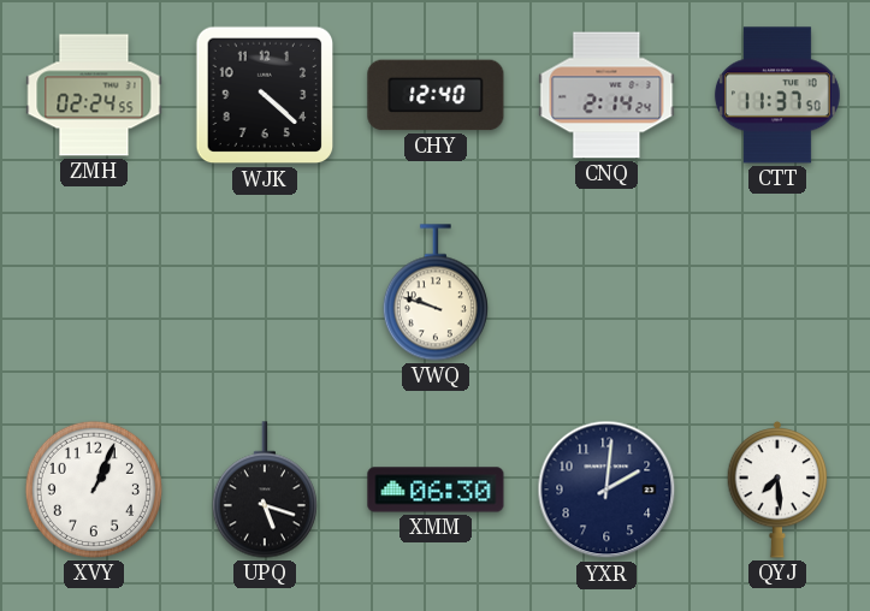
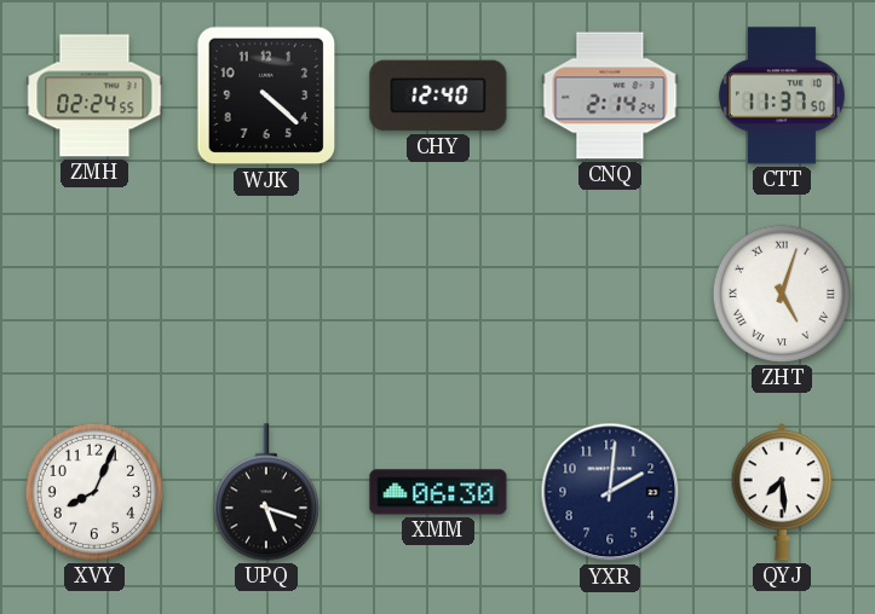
VWQ: 9:48 -> none (436, 292)
ZHT: none -> 5:03 (782, 294)
XVY: 1:04 -> 8:04 (94, 492)
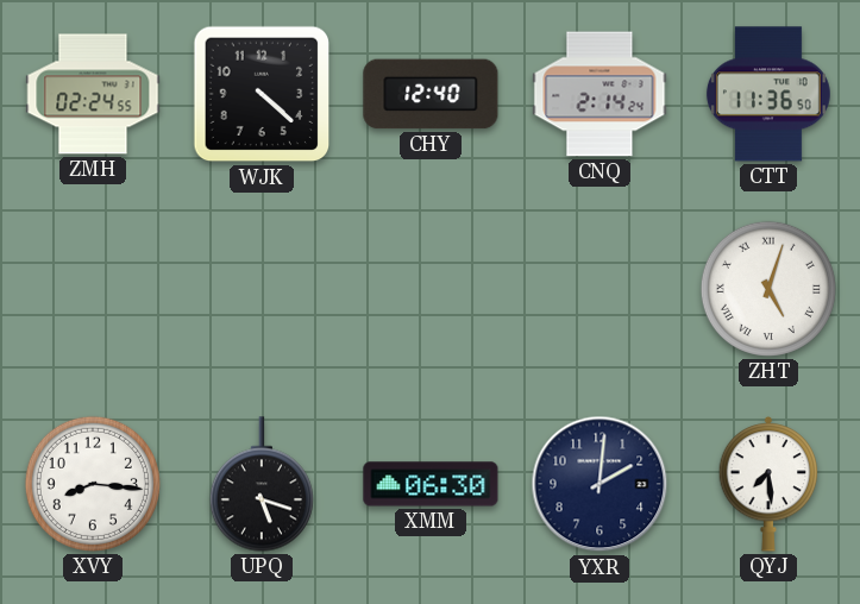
CTT: 11:37 -> 11:36 (768, 94)
XVY: 8:04 -> 8:16 (93, 484)
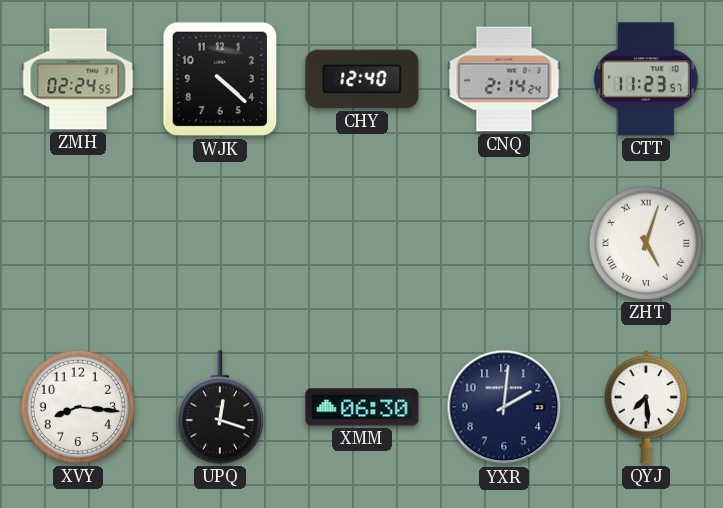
CTT: 11:36 -> 11:23 (646, 79)
UPQ: 5:18 -> 12:18 (220, 407)
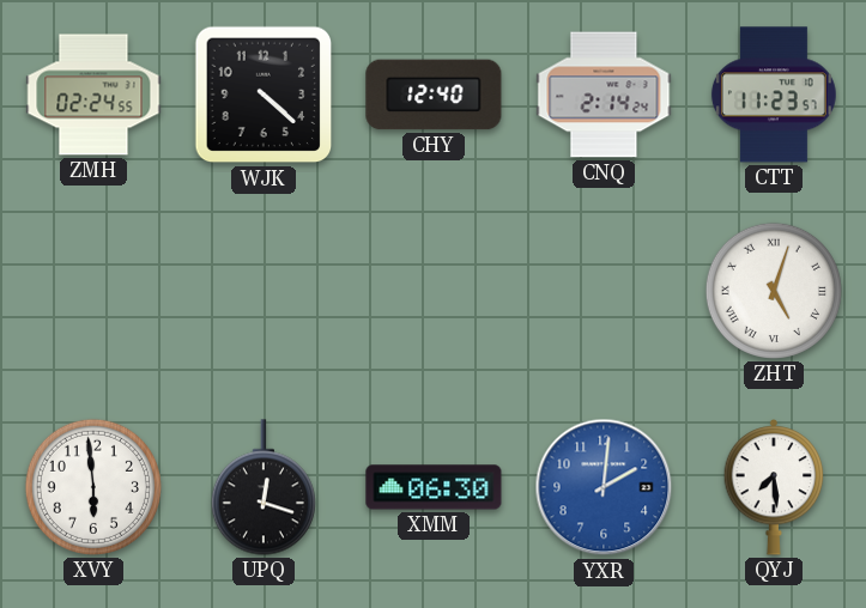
XVY: 8:16 -> 5:59 (93, 487)
YXR dial: navy -> blue (604, 487)
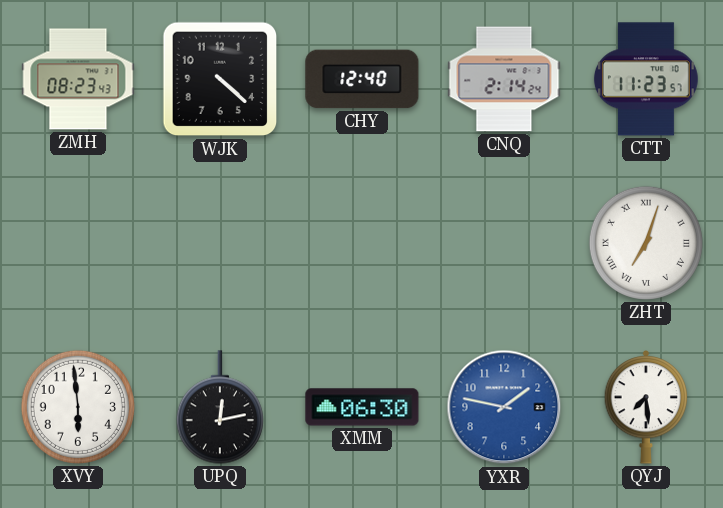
ZMH: 02:24 -> 08:23 (78, 79)
ZHT: 5:03 -> 7:03 (646, 243)
UPQ: 12:18 -> 12:13 (220, 407)
YXR: 2:01 -> 1:47 (504, 407)
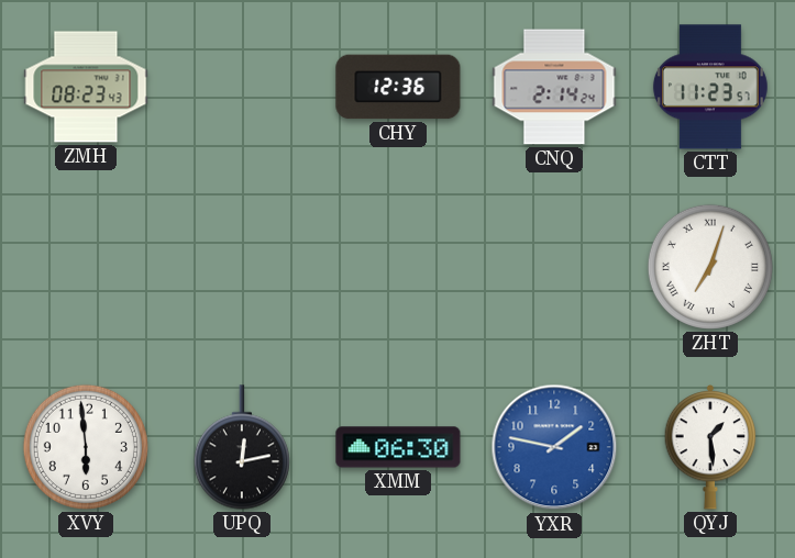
WJK: 4:22 -> none (220, 79)
CHY: 12:40 -> 12:36 (398, 87)
QYJ: 7:29 -> 1:29 (710, 448)
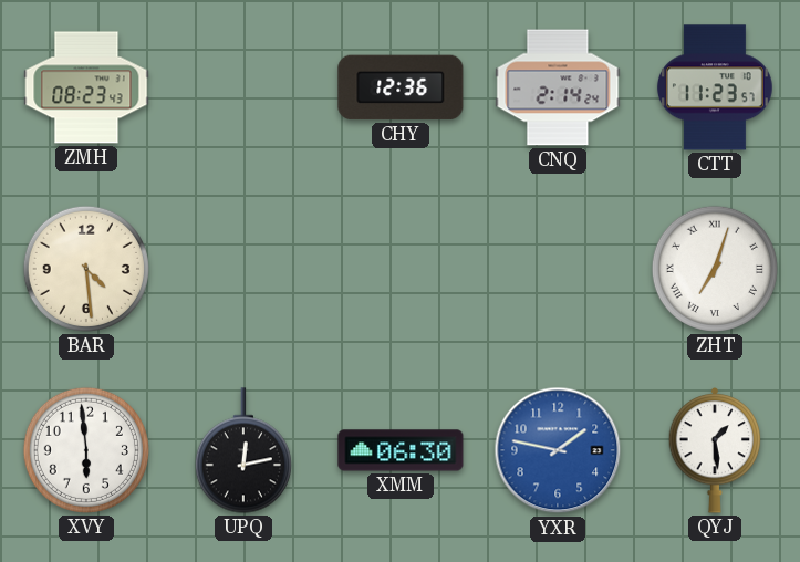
BAR: none -> 4:29 (86, 269)
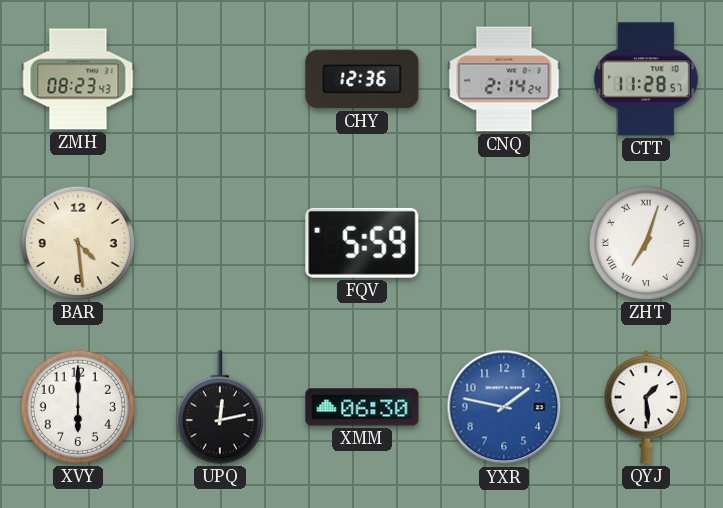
CTT: 11:23 -> 11:28 (646, 79)
FQV: none -> 5:59 (362, 243)
XVY: 5:59 -> 6:00 (78, 407)
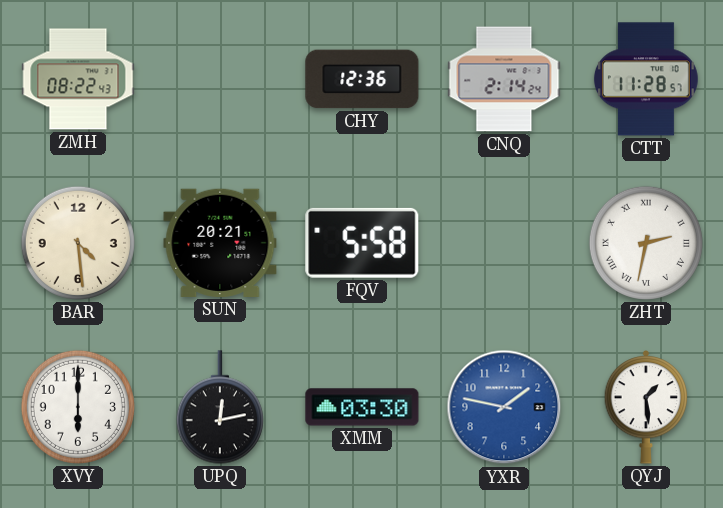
ZMH: 08:23 -> 08:22 (78, 79)
SUN: none -> 20:21 (220, 243)
FQV: 5:59 -> 5:58 (362, 243)
ZHT: 7:03 -> 2:32 (646, 243)
XMM: 06:30 -> 03:30 (362, 407)
